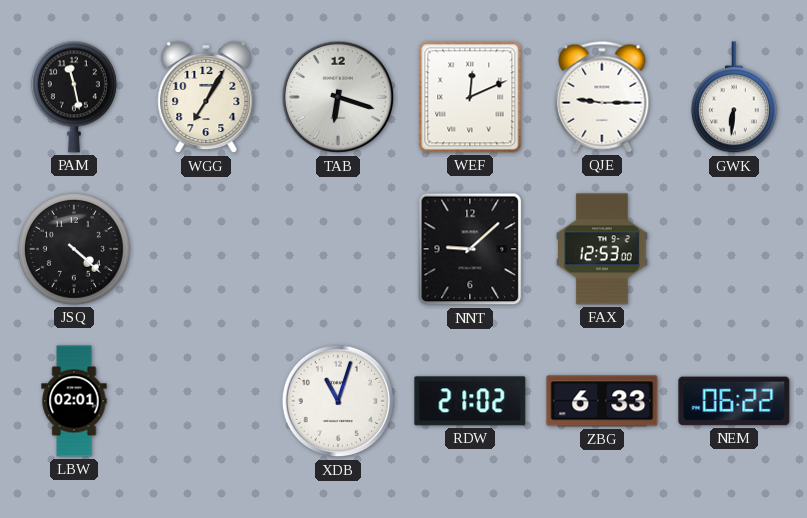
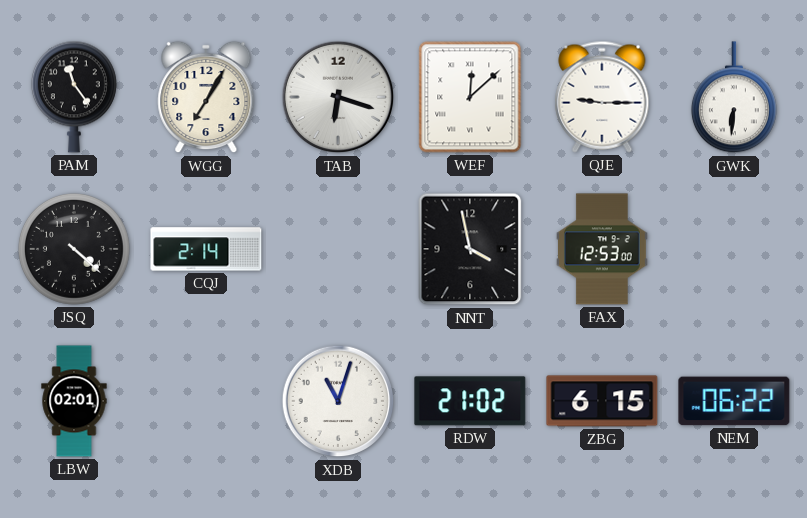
PAM: 11:28 -> 11:24 (74, 97)
WEF: 12:11 -> 12:08 (470, 97)
CQJ: none -> 2:14 (206, 249)
NNT: 9:08 -> 3:58 (470, 249)
ZBG: 6:33 -> 6:15 (602, 401)
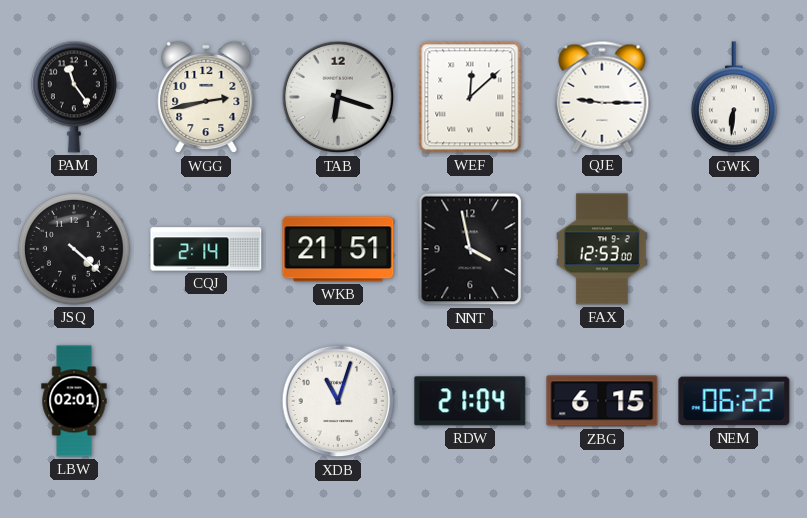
WGG: 7:05 -> 2:43 (206, 97)
WKB: none -> 21:51 (338, 249)
RDW: 21:02 -> 21:04 (470, 401)
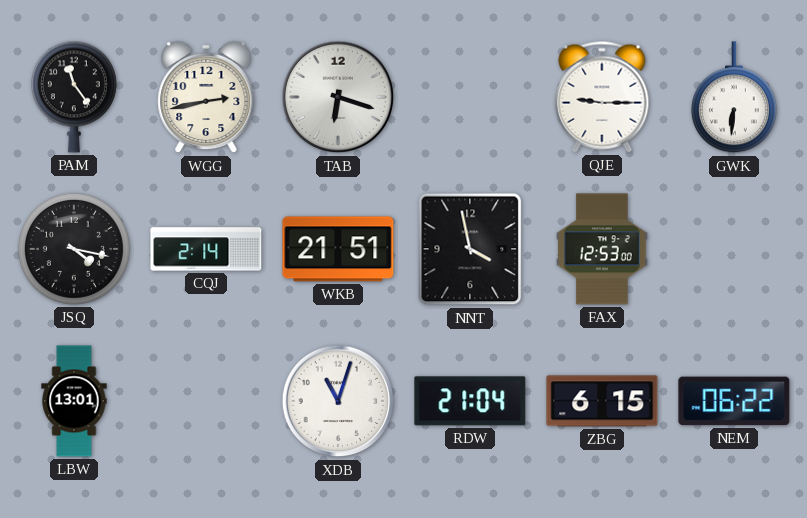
WEF: 12:08 -> none (470, 97)
JSQ: 4:22 -> 4:17 (74, 249)
LBW: 02:01 -> 13:01 (74, 401)
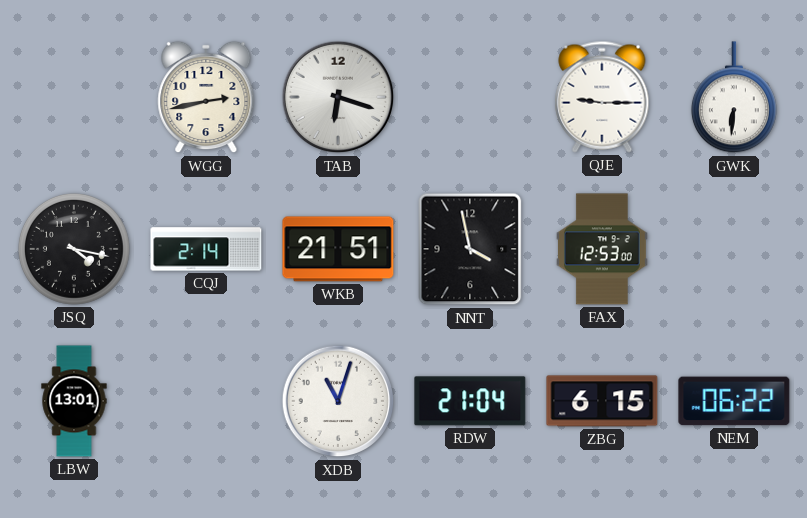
PAM: 11:24 -> none (74, 97)
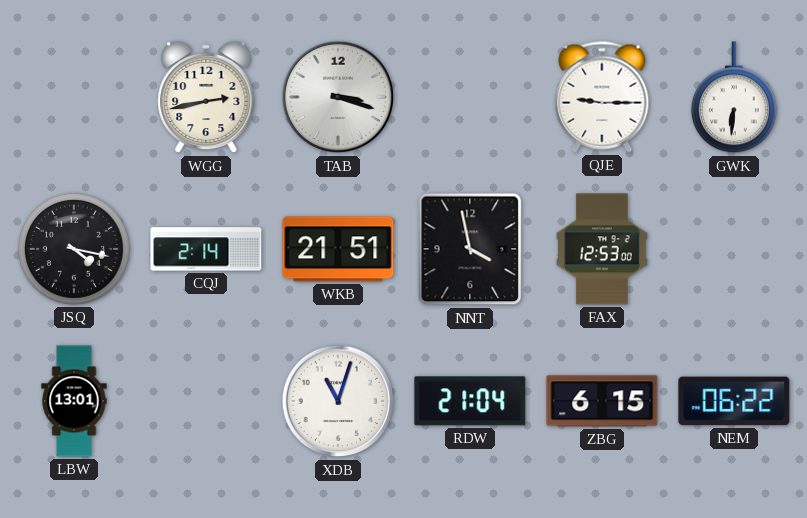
TAB: 6:18 -> 3:18 (338, 97)
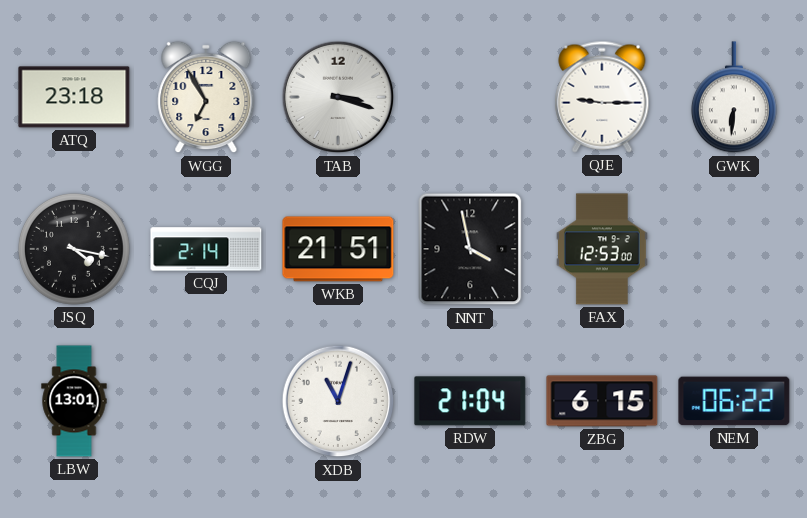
ATQ: none -> 23:18 (74, 97)
WGG: 2:43 -> 6:55 (206, 97)
